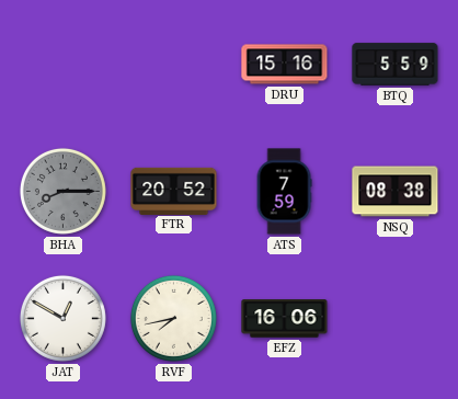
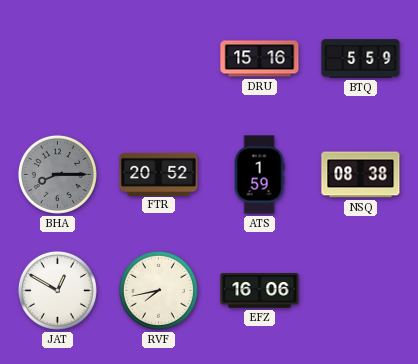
ATS: 7:59 -> 1:59 (259, 175)
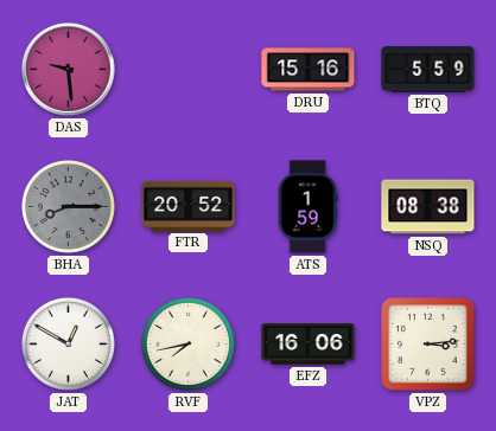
DAS: none -> 9:29 (69, 70)
VPZ: none -> 3:14 (428, 345)
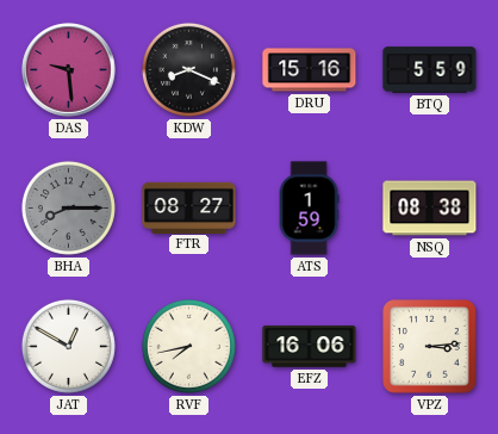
KDW: none -> 8:19 (188, 69)
FTR: 20:52 -> 08:27 (189, 207)
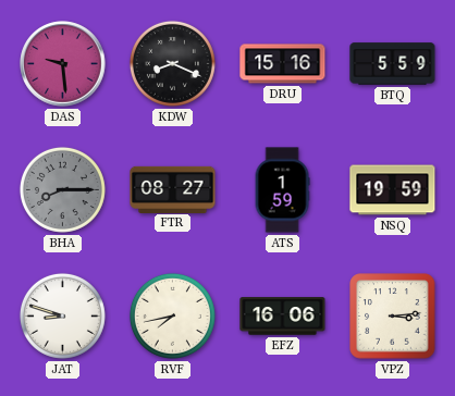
NSQ: 08:38 -> 19:59 (393, 190)
JAT: 12:50 -> 8:48 (62, 315)
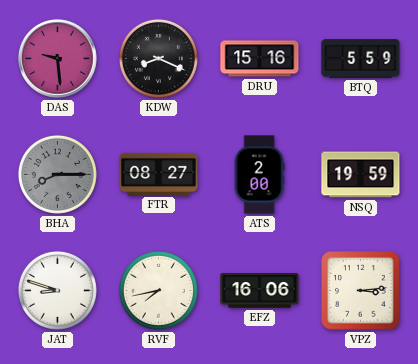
ATS: 1:59 -> 2:00 (259, 175)
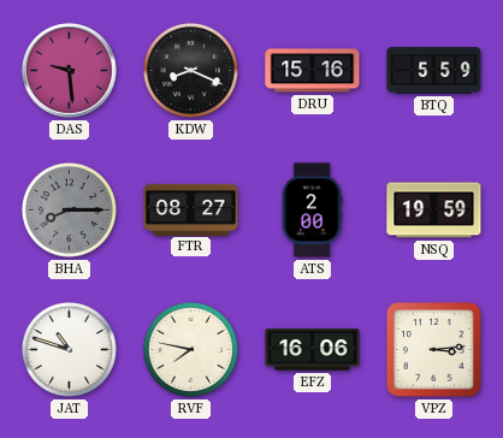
JAT: 8:48 -> 10:48 (69, 349)
RVF: 7:43 -> 7:47 (190, 349)
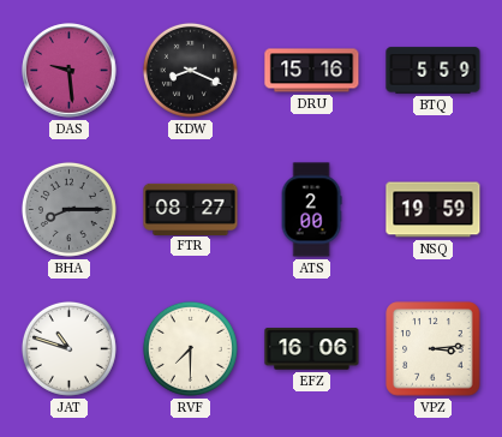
RVF: 7:47 -> 7:30 (190, 348)
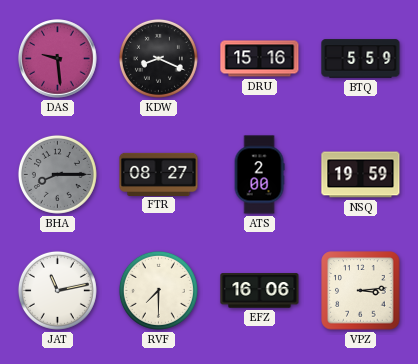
JAT: 10:48 -> 11:13 (57, 290)
